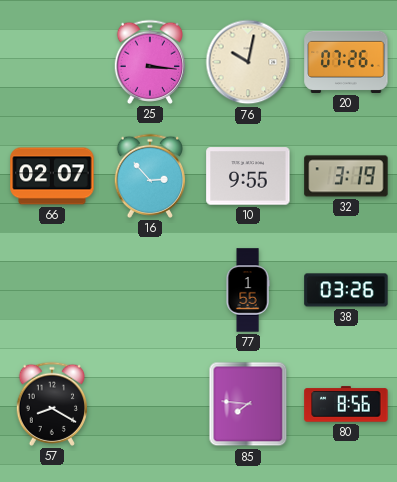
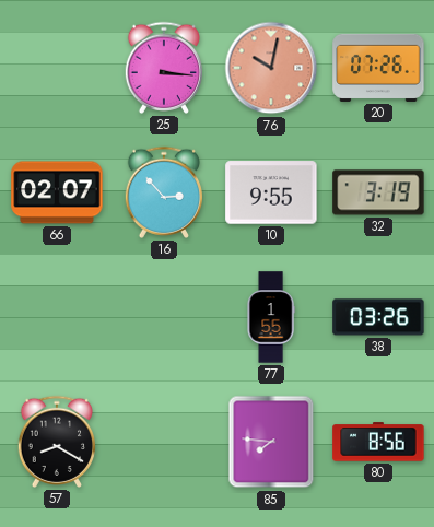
76 dial: cream -> salmon (271, 68)
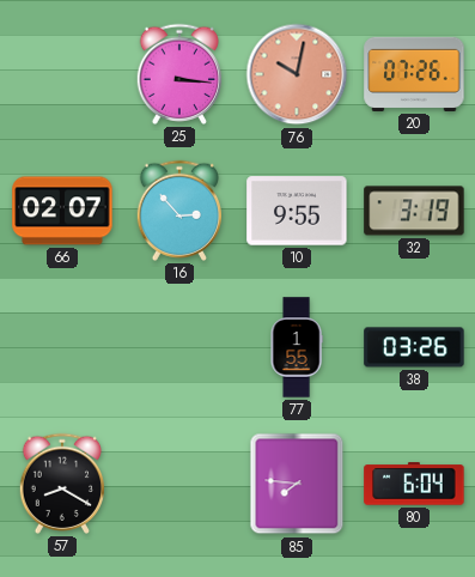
80: 8:56 -> 6:04 (414, 484)
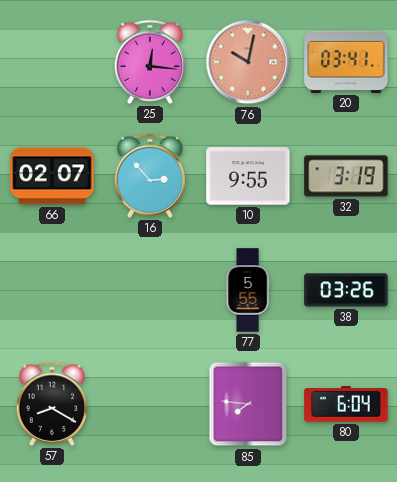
25: 3:16 -> 12:16 (150, 62)
20: 07:26 -> 03:41 (346, 62)
77: 1:55 -> 5:55 (248, 290)
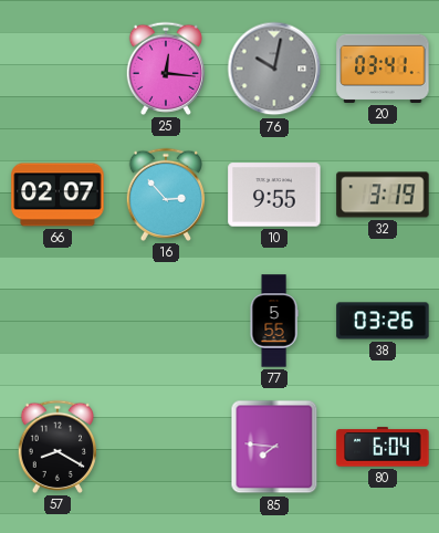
76 dial: salmon -> grey (274, 69)
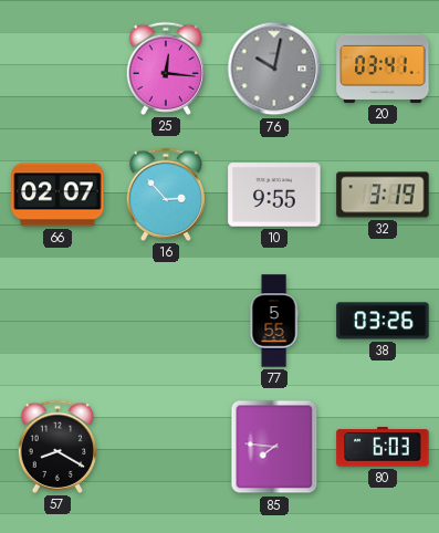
80: 6:04 -> 6:03 (383, 447)
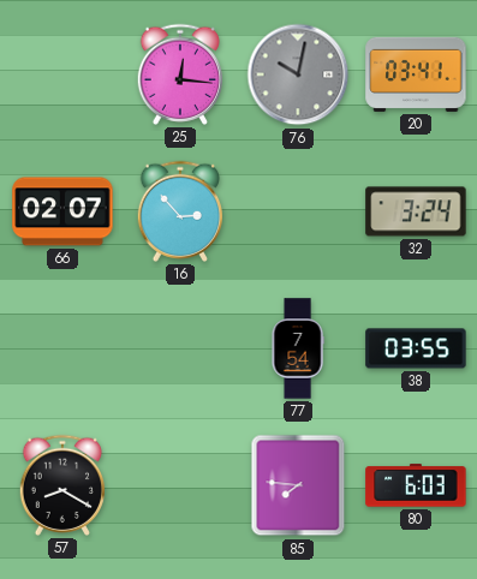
10: 9:55 -> none (274, 195)
32: 3:19 -> 3:24 (416, 211)
77: 5:55 -> 7:54 (298, 348)
38: 03:26 -> 03:55 (416, 348)
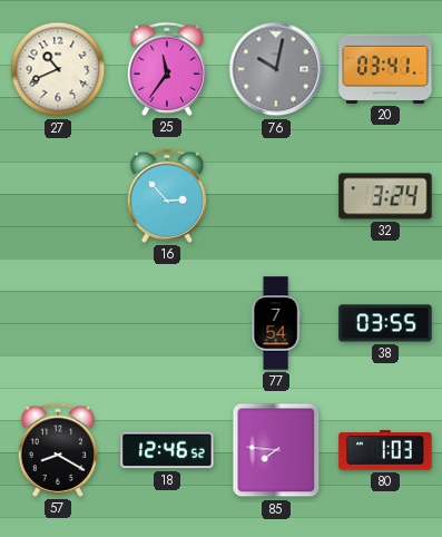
27: none -> 10:41 (58, 69)
25: 12:16 -> 11:36 (167, 69)
66: 02:07 -> none (62, 211)
18: none -> 12:46 (167, 450)
80: 6:03 -> 1:03 (385, 450)
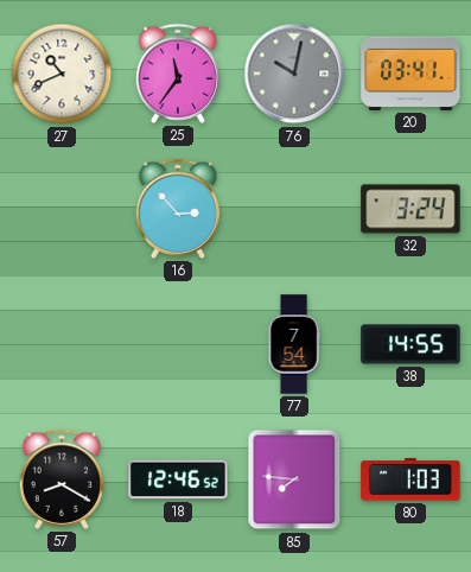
38: 03:55 -> 14:55 (410, 344)
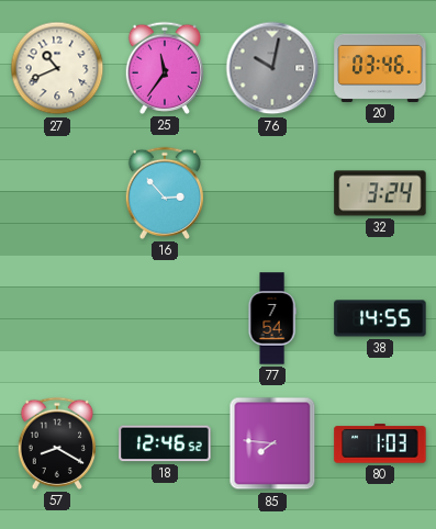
20: 03:41 -> 03:46 (380, 68)
